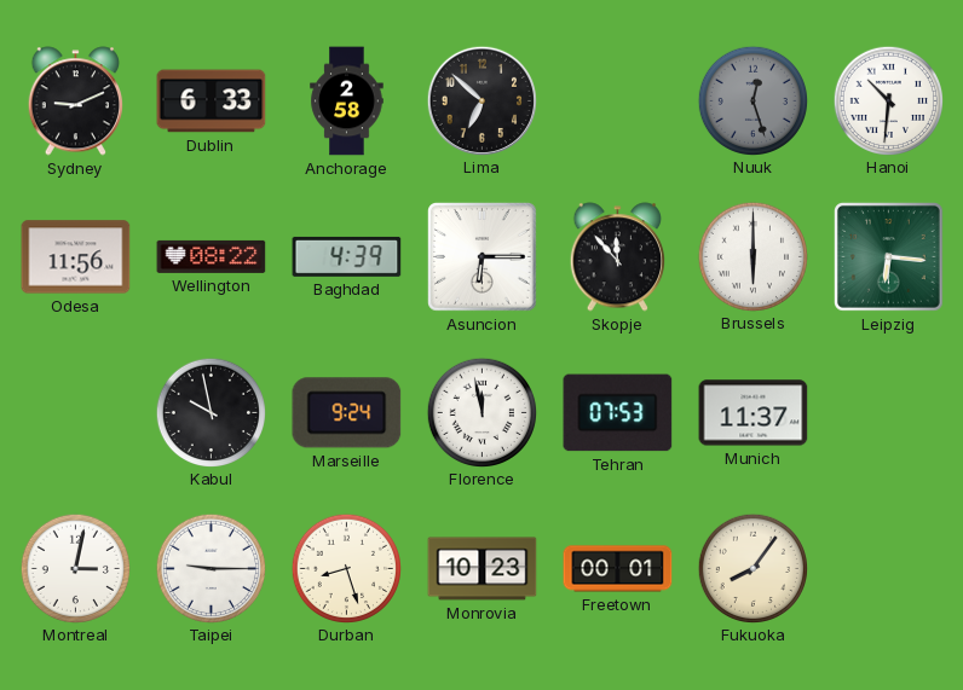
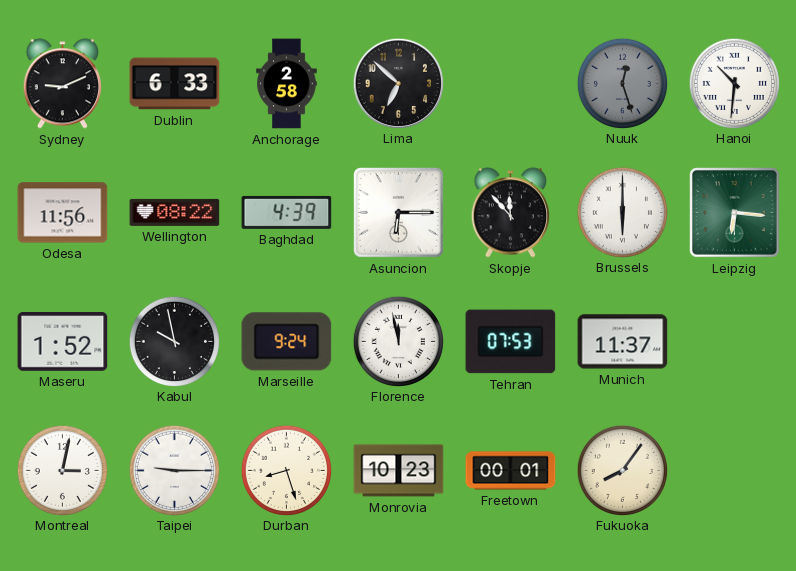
Maseru: none -> 1:52 (63, 342)
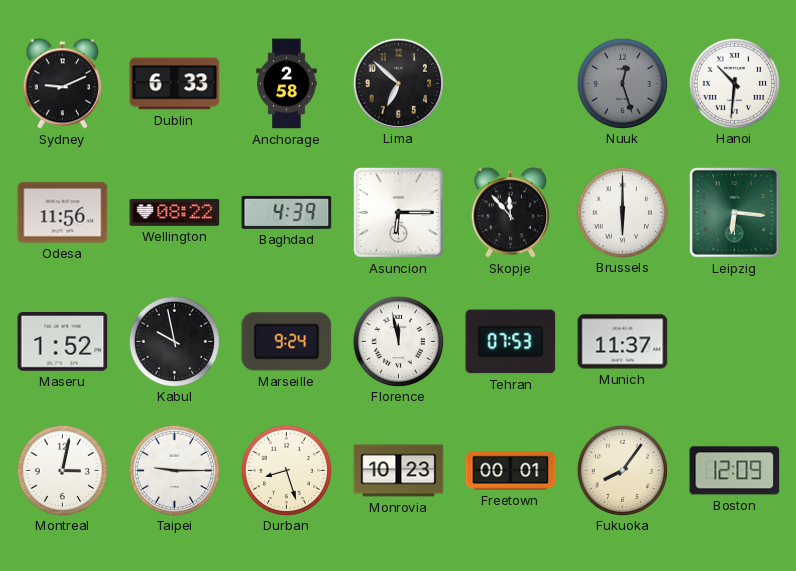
Boston: none -> 12:09 (735, 471)
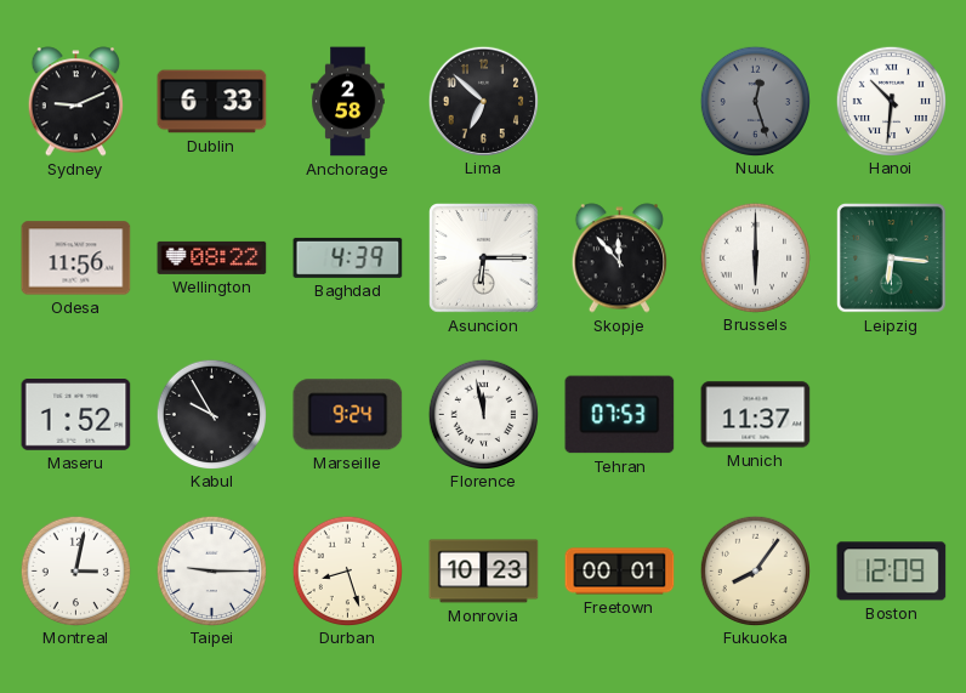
Kabul: 9:58 -> 9:55 (211, 414)
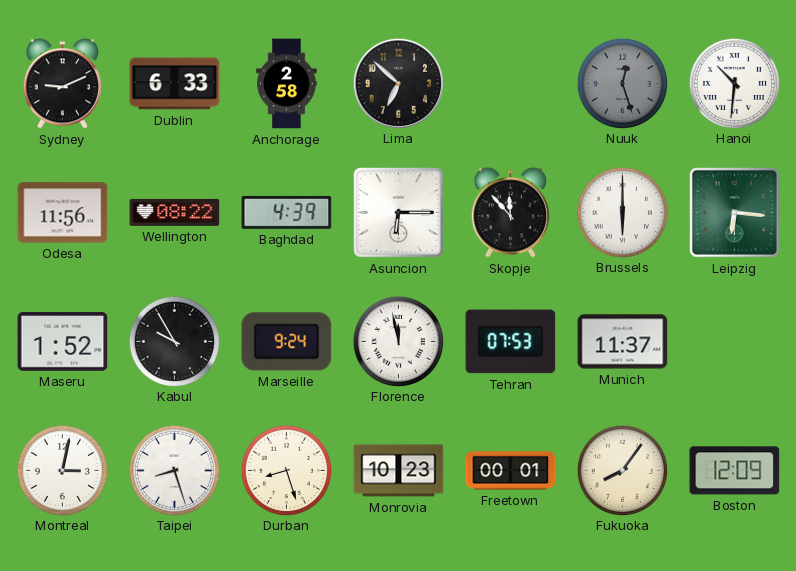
Taipei: 9:15 -> 8:27 (174, 470)
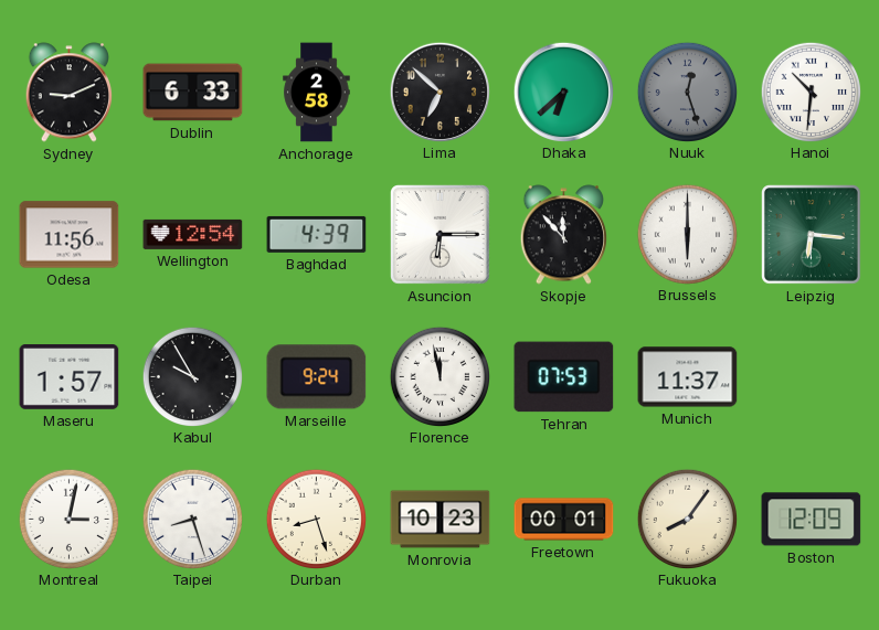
Dhaka: none -> 6:38 (563, 92)
Wellington: 08:22 -> 12:54 (193, 234)
Maseru: 1:52 -> 1:57 (70, 377)
